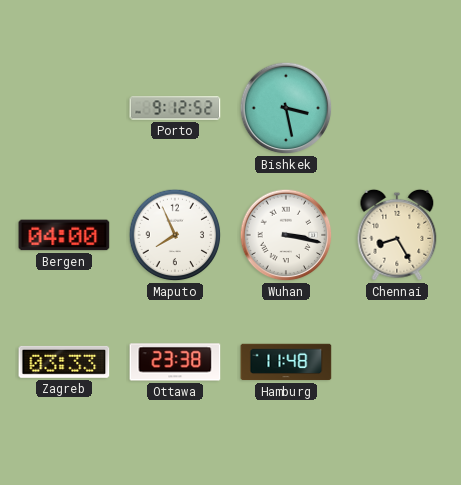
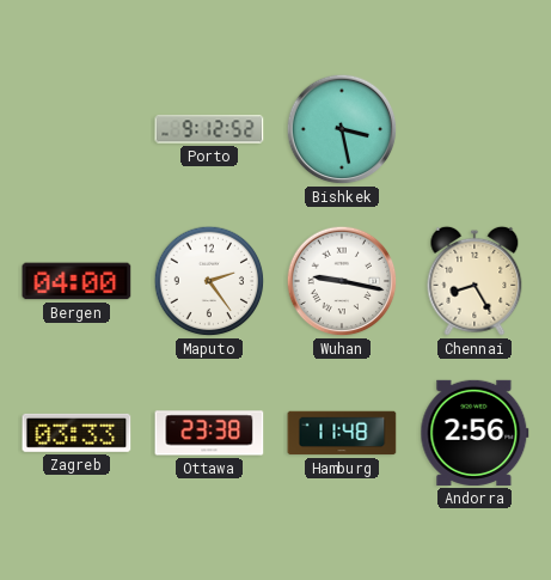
Maputo: 7:56 -> 2:24 (209, 281)
Wuhan: 3:17 -> 9:17 (342, 281)
Andorra: none -> 2:56 (475, 433)
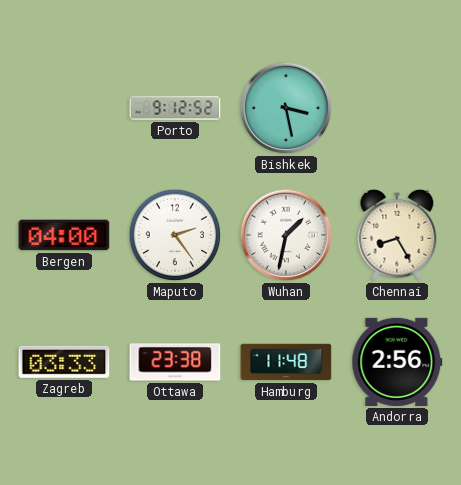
Wuhan: 9:17 -> 1:32 (286, 235)
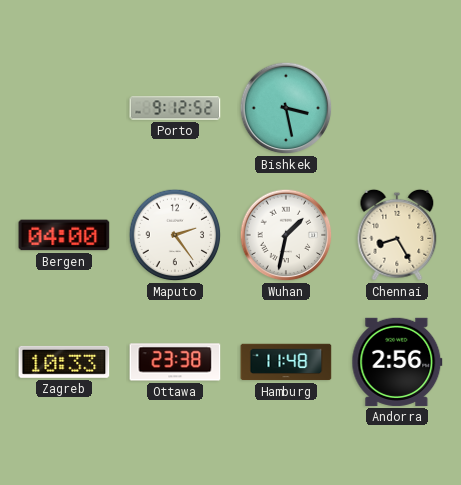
Zagreb: 03:33 -> 10:33 (64, 362)
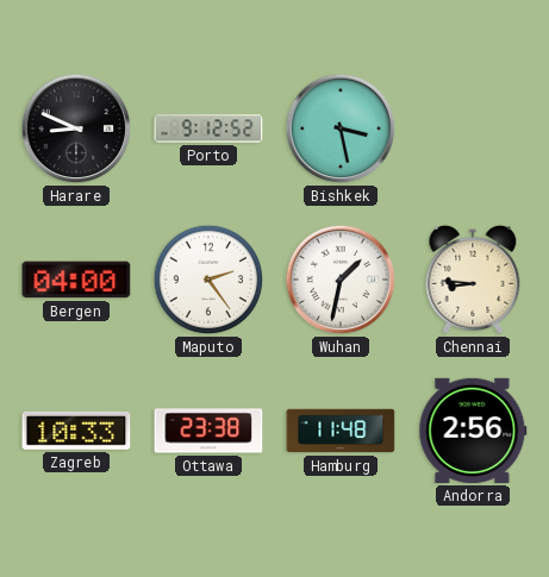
Harare: none -> 8:49 (76, 128)
Chennai: 8:25 -> 8:46 (473, 280)
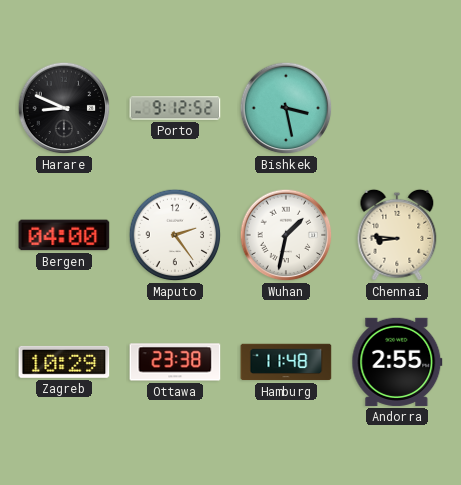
Zagreb: 10:33 -> 10:29 (64, 362)
Andorra: 2:56 -> 2:55 (397, 362)
